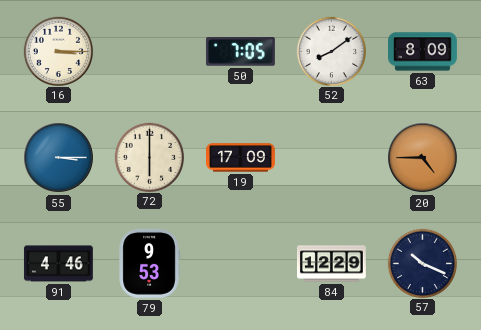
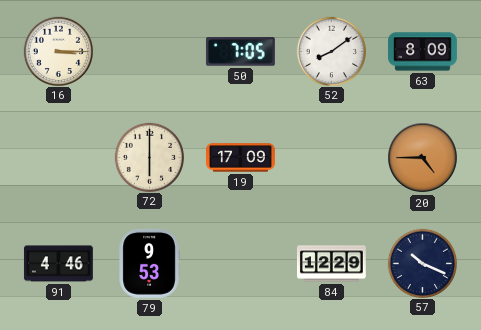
55: 3:15 -> none (59, 158)
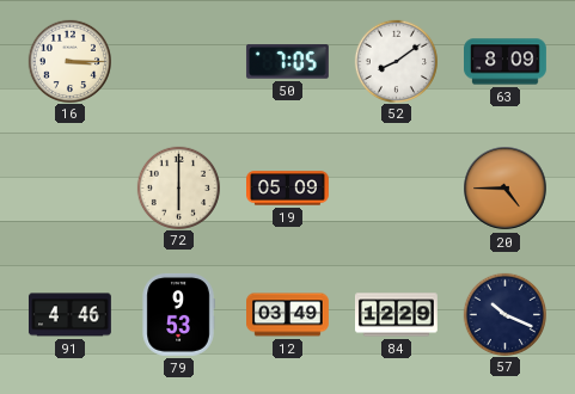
19: 17:09 -> 05:09 (288, 189)
12: none -> 03:49 (288, 315)
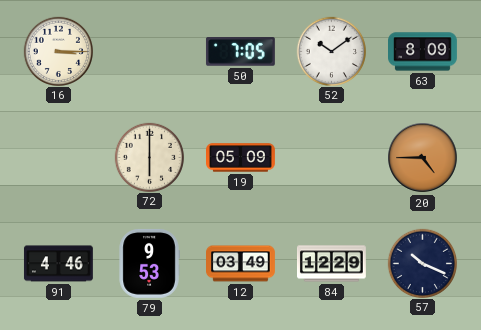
52: 8:09 -> 10:09 (331, 51)
